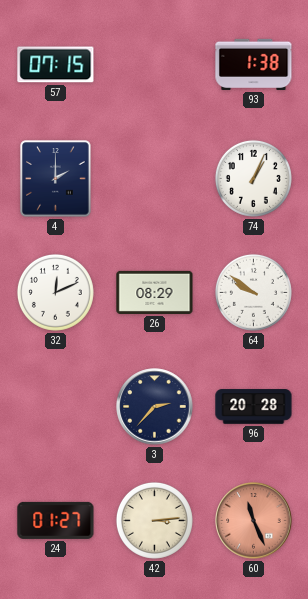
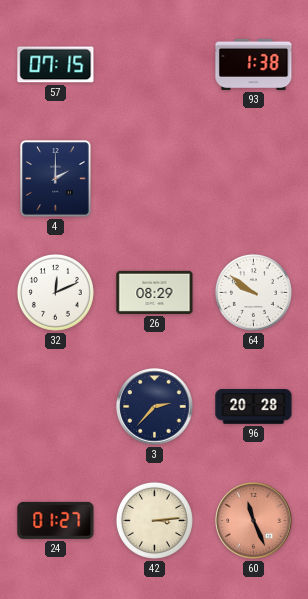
74: 1:04 -> none (253, 178)
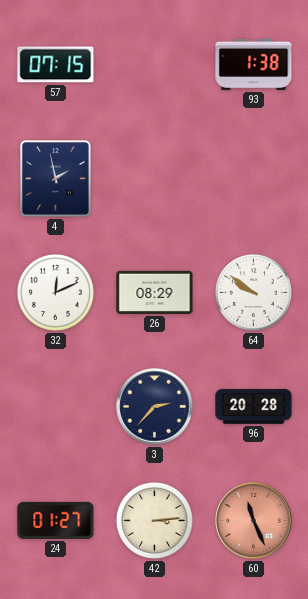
4: 2:00 -> 1:58 (56, 179)
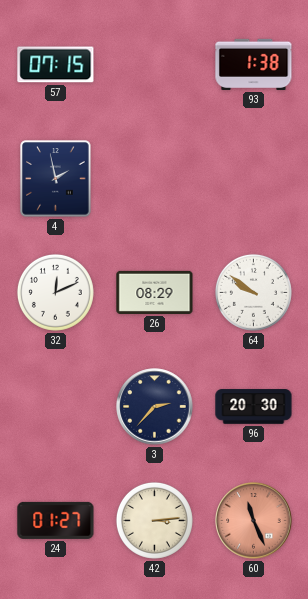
96: 20:28 -> 20:30 (254, 407)
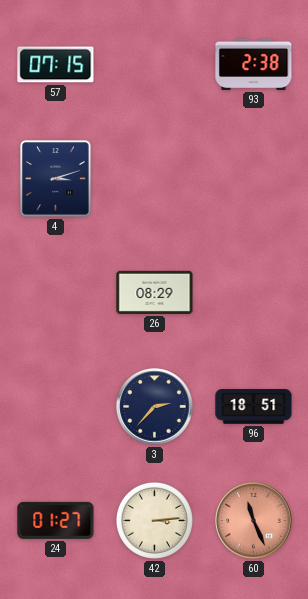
93: 1:38 -> 2:38 (254, 64)
4: 1:58 -> 3:12 (56, 179)
32: 12:11 -> none (55, 292)
64: 9:51 -> none (253, 292)
96: 20:30 -> 18:51 (254, 407)
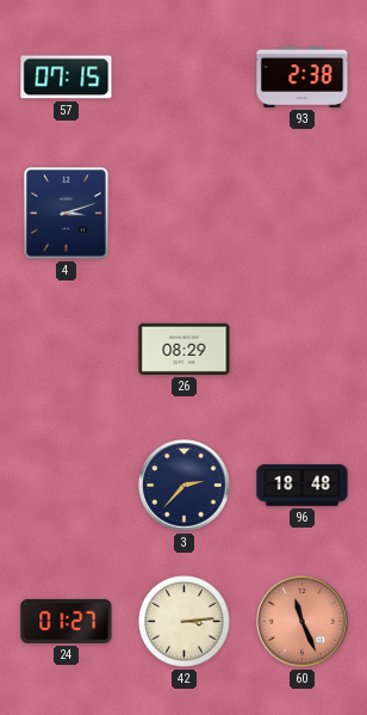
96: 18:51 -> 18:48 (303, 486)
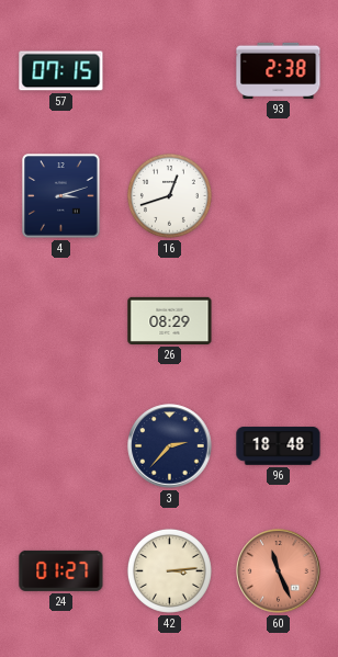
16: none -> 12:42 (169, 195)
